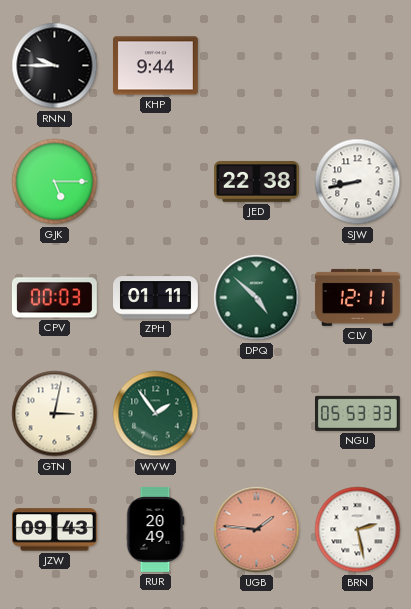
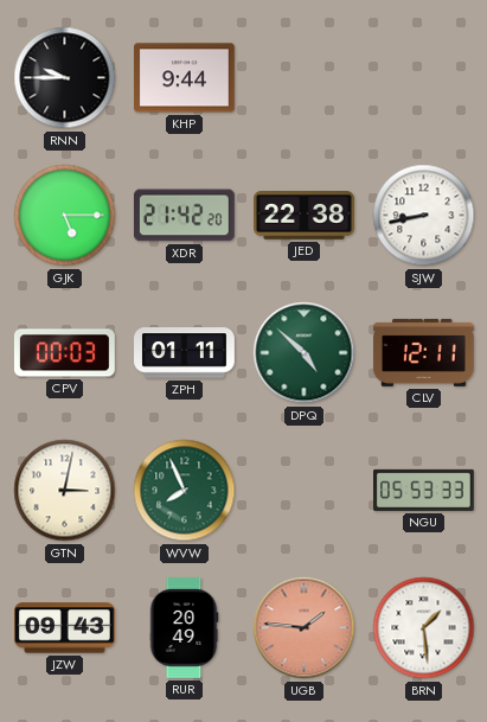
XDR: none -> 21:42 (184, 216)
WVW: 1:54 -> 7:56 (185, 491)
BRN: 2:28 -> 1:29 (424, 628)
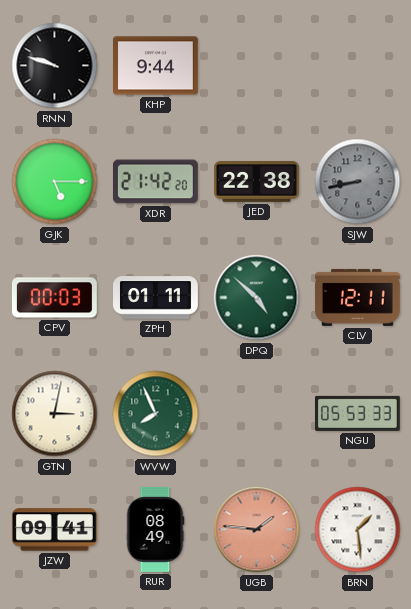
RNN: 9:45 -> 9:48 (55, 66)
SJW dial: white -> grey (358, 182)
JZW: 09:43 -> 09:41 (54, 530)
RUR: 20:49 -> 08:49 (155, 530)
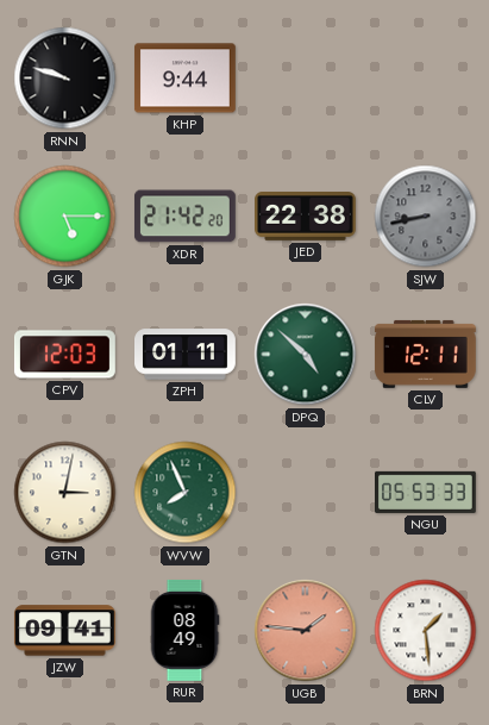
CPV: 00:03 -> 12:03 (64, 355)
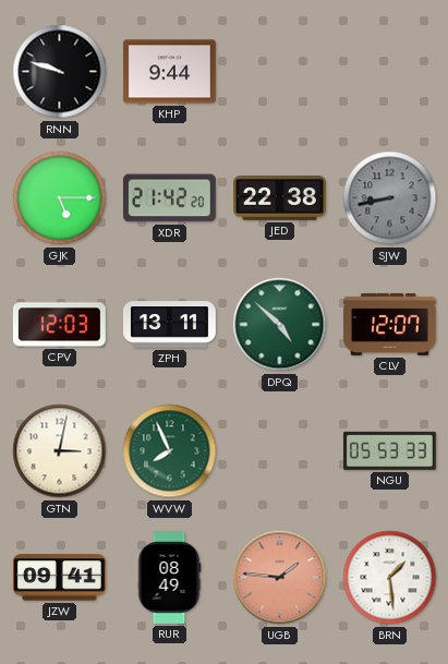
ZPH: 01:11 -> 13:11 (170, 325)
CLV: 12:11 -> 12:07 (389, 324)
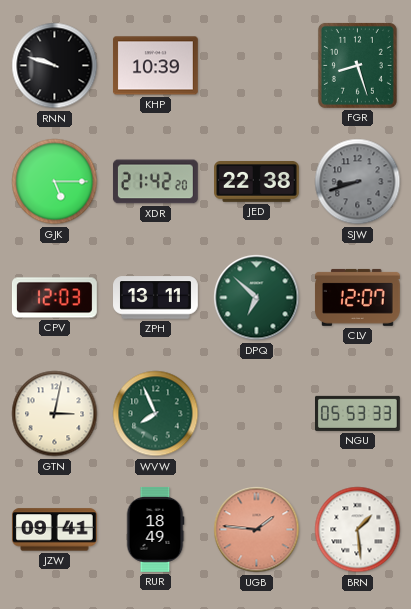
KHP: 9:44 -> 10:39 (155, 66)
FGR: none -> 8:27 (357, 65)
SJW: 8:43 -> 8:42 (358, 182)
DPQ: 4:52 -> 6:52 (257, 298)
RUR: 08:49 -> 18:49 (155, 530)
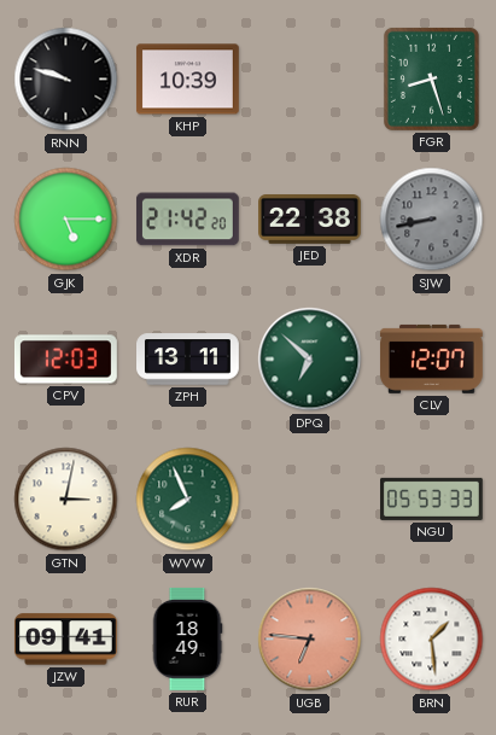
SJW: 8:42 -> 8:43 (432, 220)
UGB: 1:46 -> 6:46 (310, 640)
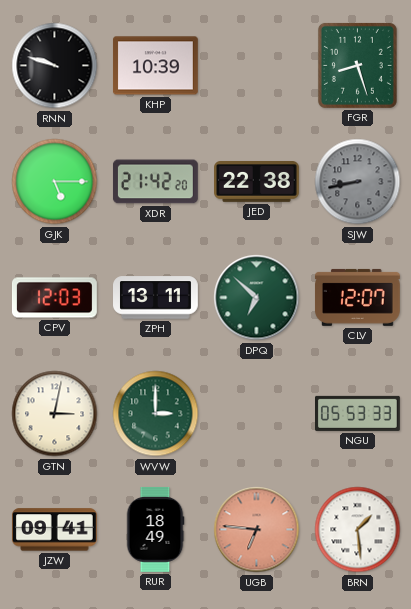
WVW: 7:56 -> 3:00 (156, 414)
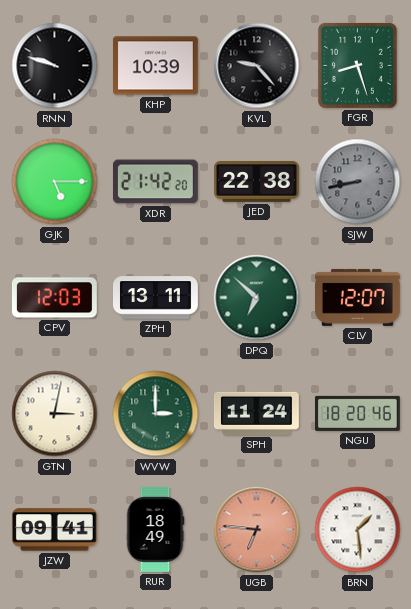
KVL: none -> 9:23 (257, 66)
SPH: none -> 11:24 (256, 413)
NGU: 05:53 -> 18:20 (358, 413)
